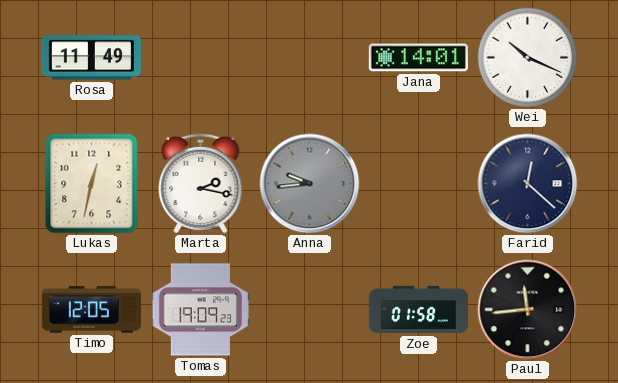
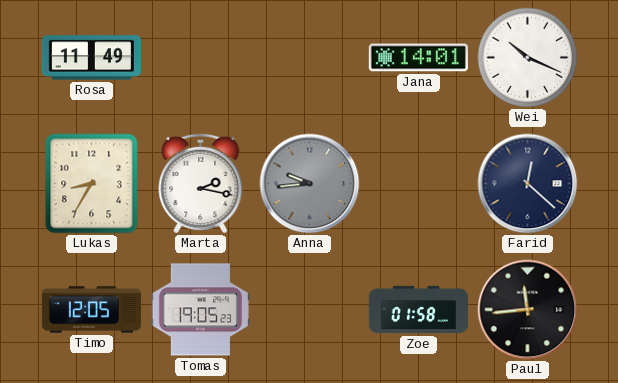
Lukas: 12:32 -> 8:35 (92, 184)
Tomas: 19:09 -> 19:05 (200, 310)
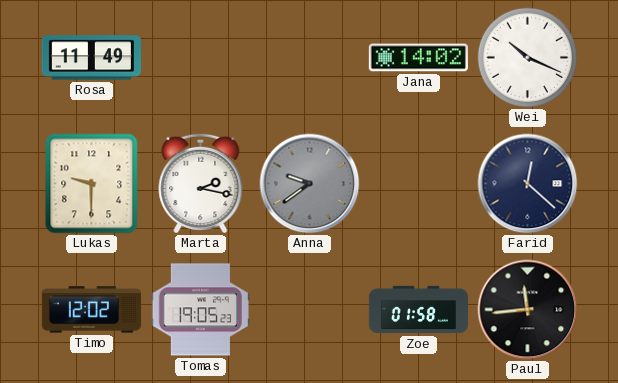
Jana: 14:01 -> 14:02 (418, 58)
Lukas: 8:35 -> 9:30 (92, 184)
Anna: 9:44 -> 9:39 (310, 184)
Timo: 12:05 -> 12:02 (91, 310)
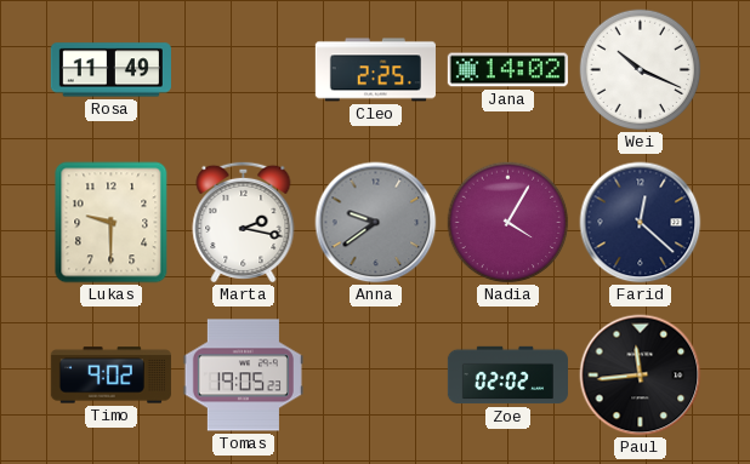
Cleo: none -> 2:25 (375, 70)
Nadia: none -> 4:05 (508, 223)
Timo: 12:02 -> 9:02 (110, 376)
Zoe: 01:58 -> 02:02 (507, 376)
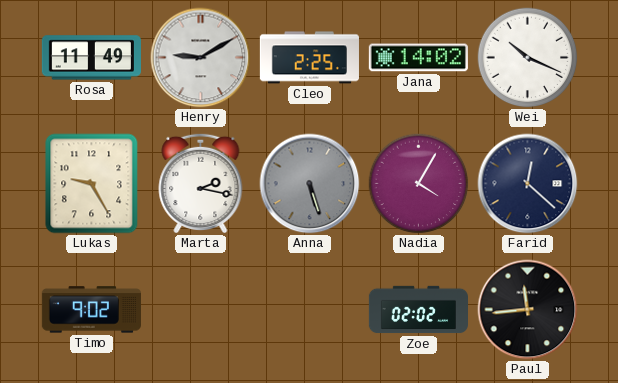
Henry: none -> 9:10 (201, 58)
Lukas: 9:30 -> 9:25 (92, 184)
Anna: 9:39 -> 5:27 (310, 184)
Tomas: 19:05 -> none (243, 376)
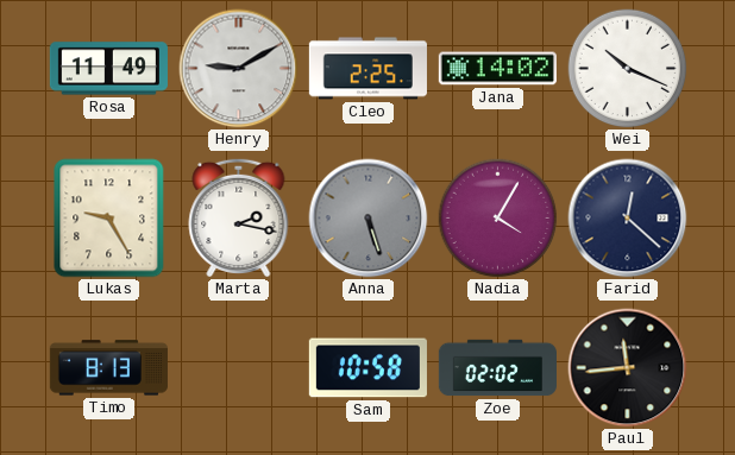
Timo: 9:02 -> 8:13 (108, 368)
Sam: none -> 10:58 (367, 368)
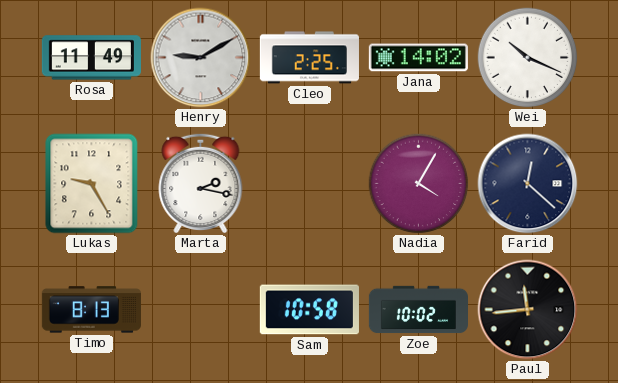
Anna: 5:27 -> none (369, 219)
Zoe: 02:02 -> 10:02 (418, 310)
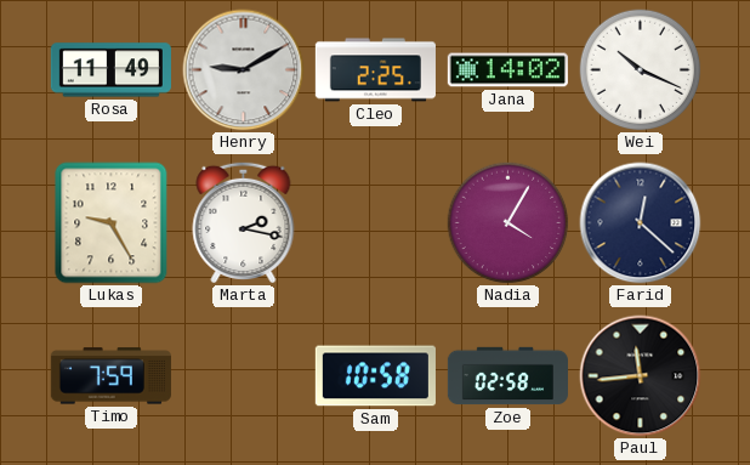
Timo: 8:13 -> 7:59 (110, 376)
Zoe: 10:02 -> 02:58 (507, 376)
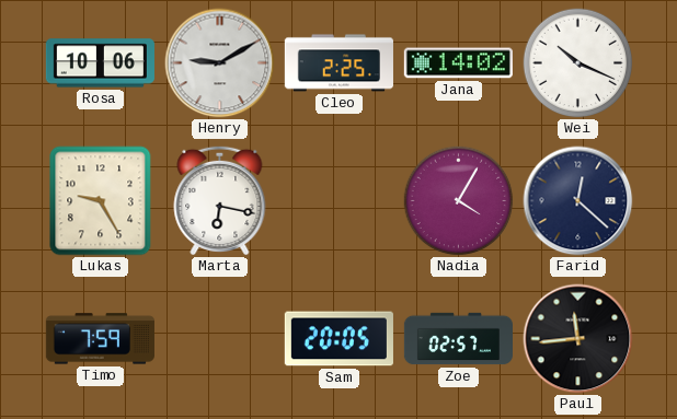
Rosa: 11:49 -> 10:06 (100, 63)
Marta: 2:17 -> 6:17 (220, 200)
Sam: 10:58 -> 20:05 (338, 339)
Zoe: 02:58 -> 02:57 (458, 339)
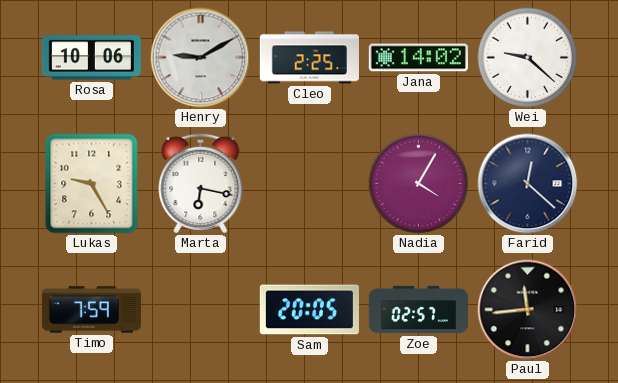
Wei: 10:19 -> 9:22 (528, 58)
